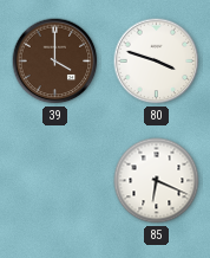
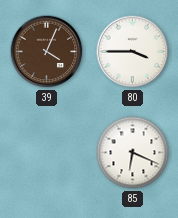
39: 4:00 -> 4:04 (47, 52)
80: 3:48 -> 3:45 (133, 52)
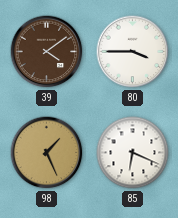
39: 4:04 -> 4:09 (47, 52)
98: none -> 1:26 (47, 153)
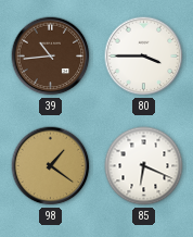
39: 4:09 -> 10:44 (51, 57)
98: 1:26 -> 1:21 (51, 166)
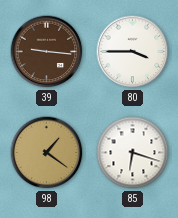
39: 10:44 -> 9:16 (47, 52)
85: 6:19 -> 6:18 (133, 153)
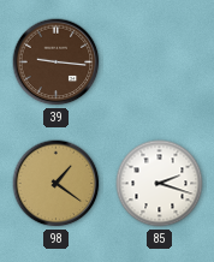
80: 3:45 -> none (133, 52)
85: 6:18 -> 2:18 (160, 184)
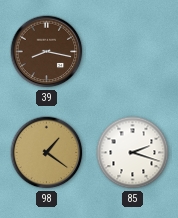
39: 9:16 -> 8:17 (47, 52)
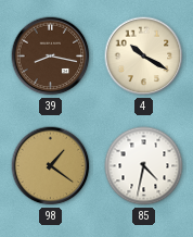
4: none -> 10:20 (144, 57)
85: 2:18 -> 4:32 (144, 166)
